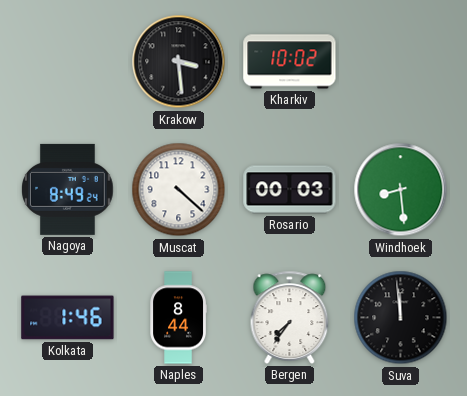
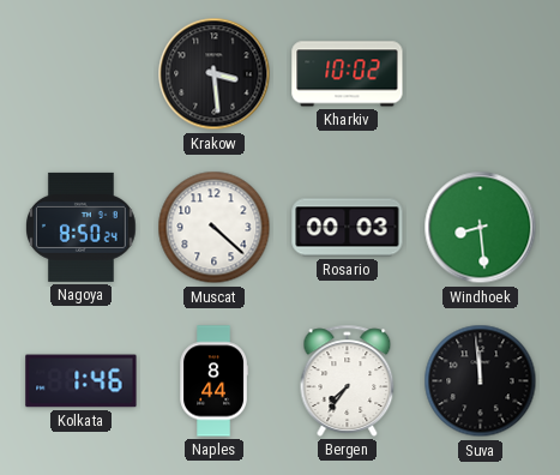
Nagoya: 8:49 -> 8:50 (82, 227)
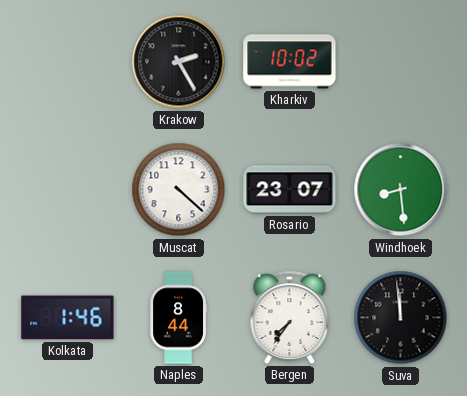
Krakow: 3:29 -> 2:25 (179, 62)
Nagoya: 8:50 -> none (82, 227)
Rosario: 00:03 -> 23:07 (290, 190)
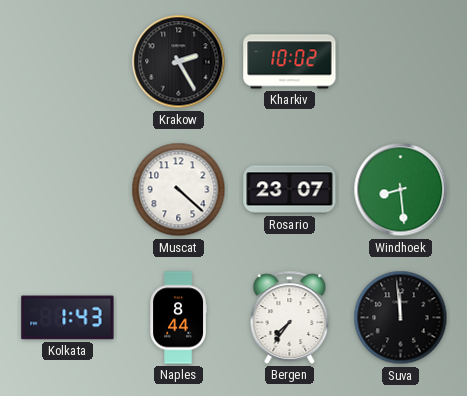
Kolkata: 1:46 -> 1:43 (68, 318)
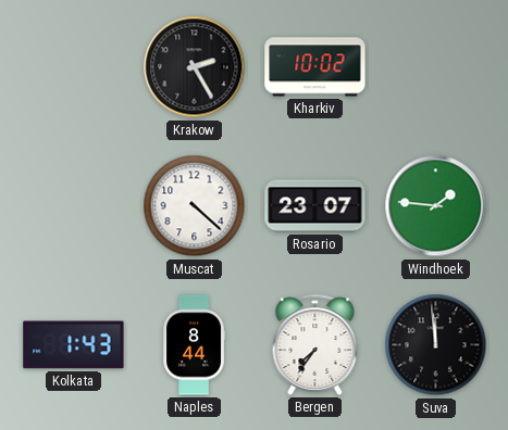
Windhoek: 8:29 -> 1:46 (436, 206)
